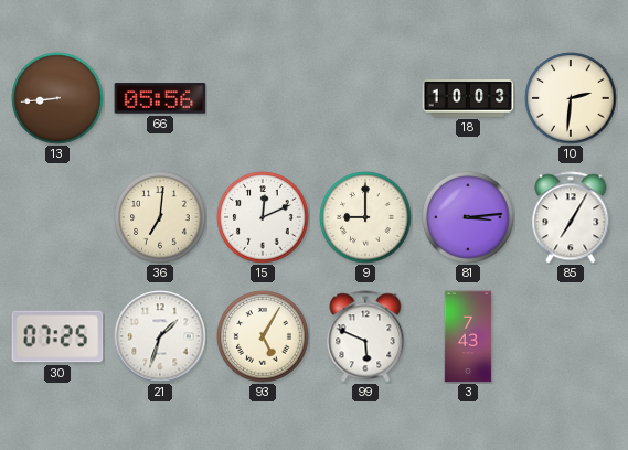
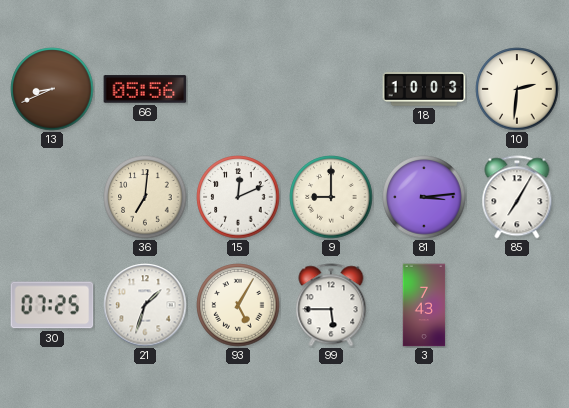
13: 8:44 -> 8:41 (52, 89)
99: 5:49 -> 5:45 (331, 305)
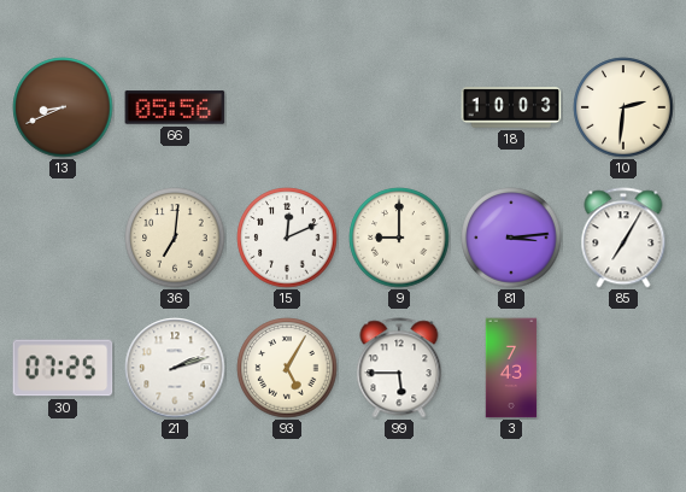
21: 1:33 -> 2:12 (175, 368)
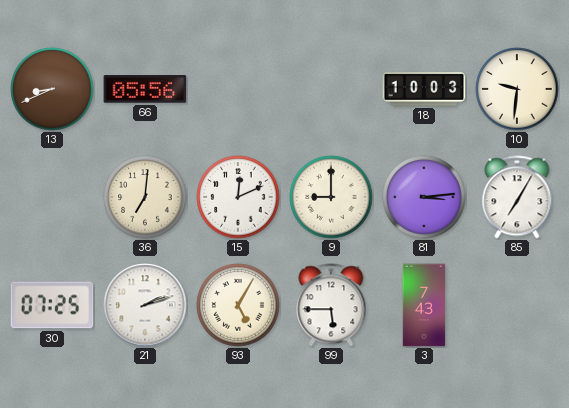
10: 2:31 -> 9:31 (517, 89)
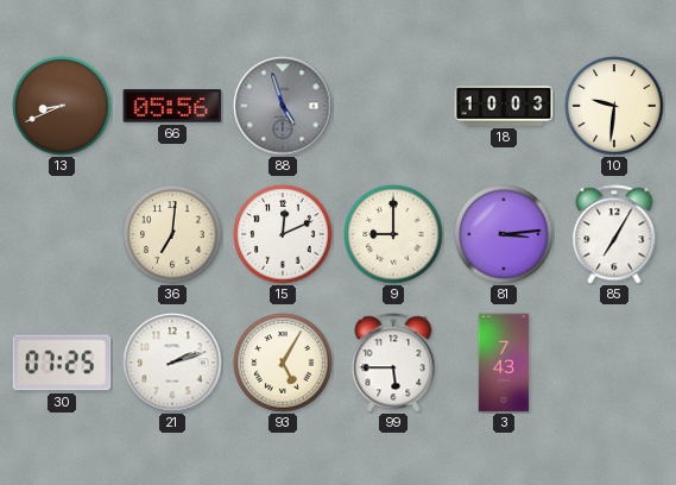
88: none -> 4:57 (283, 106)
